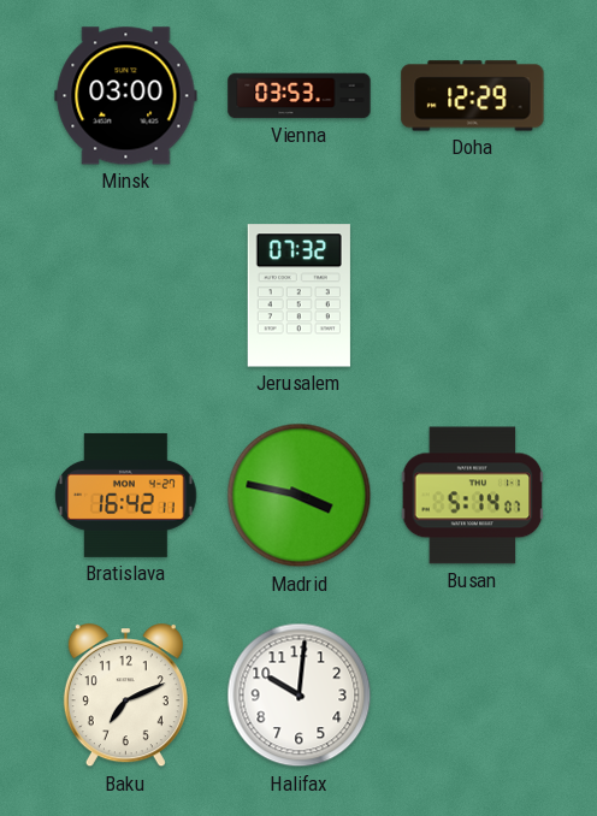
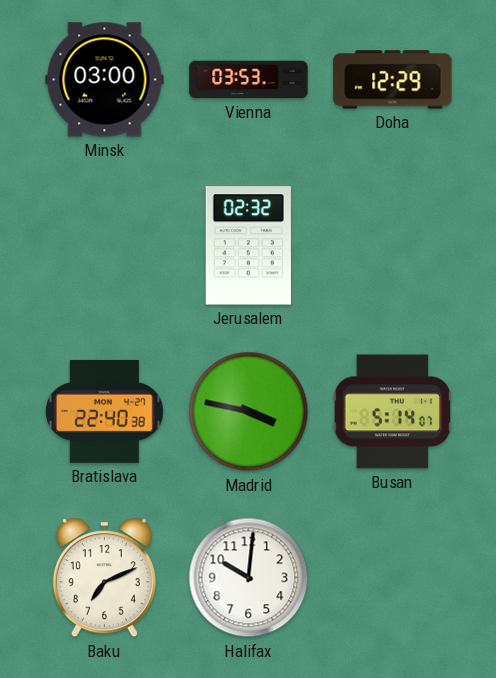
Jerusalem: 07:32 -> 02:32 (248, 246)
Bratislava: 16:42 -> 22:40 (105, 411)
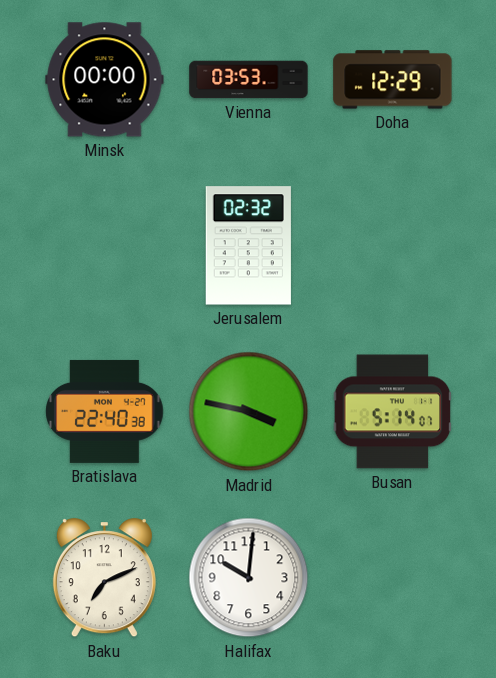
Minsk: 03:00 -> 00:00 (105, 80)
